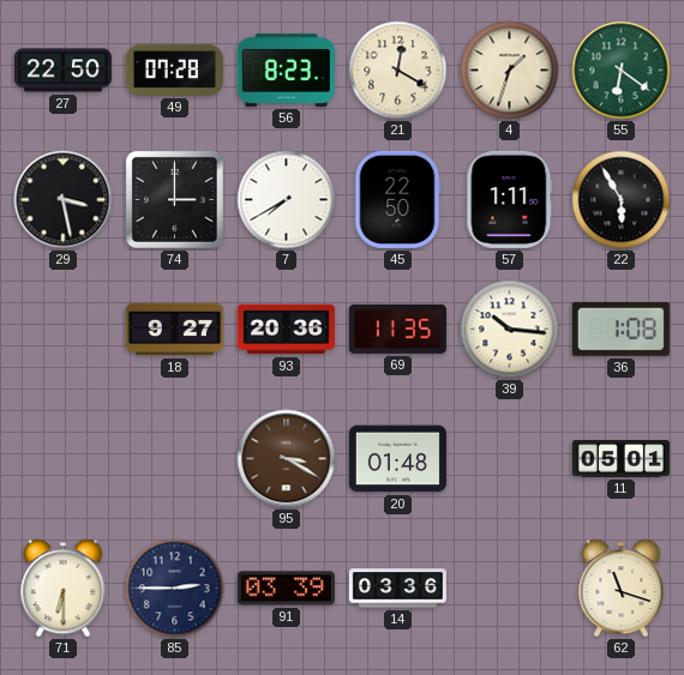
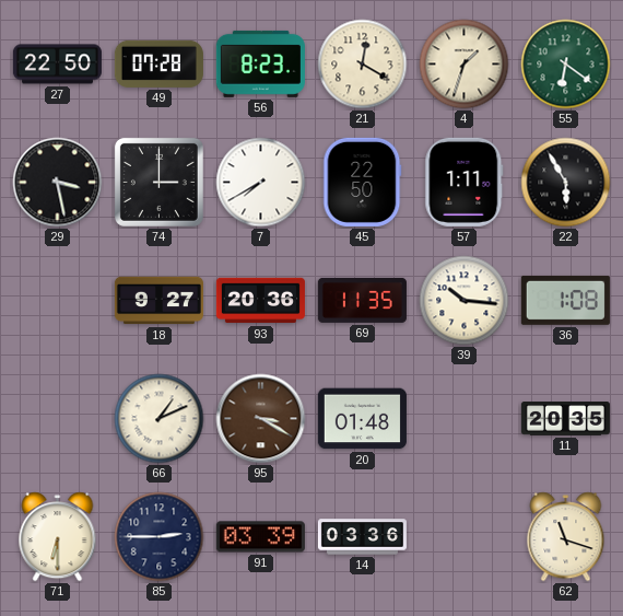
66: none -> 1:11 (160, 419)
11: 05:01 -> 20:35 (565, 419)
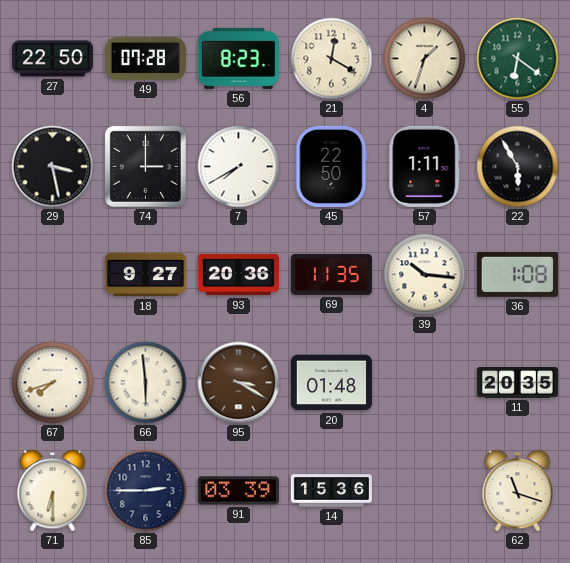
67: none -> 7:42 (53, 383)
66: 1:11 -> 5:59 (146, 383)
14: 03:36 -> 15:36 (331, 491)
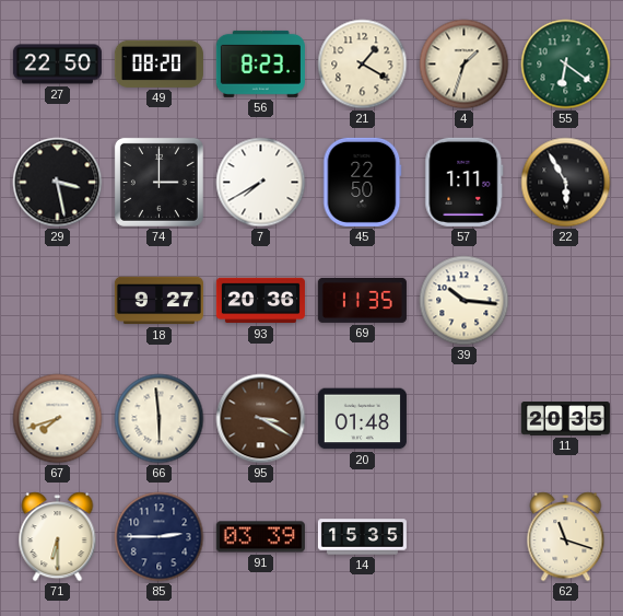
49: 07:28 -> 08:20 (158, 63)
21: 12:20 -> 1:20 (363, 65)
36: 1:08 -> none (517, 274)
14: 15:36 -> 15:35 (362, 537)
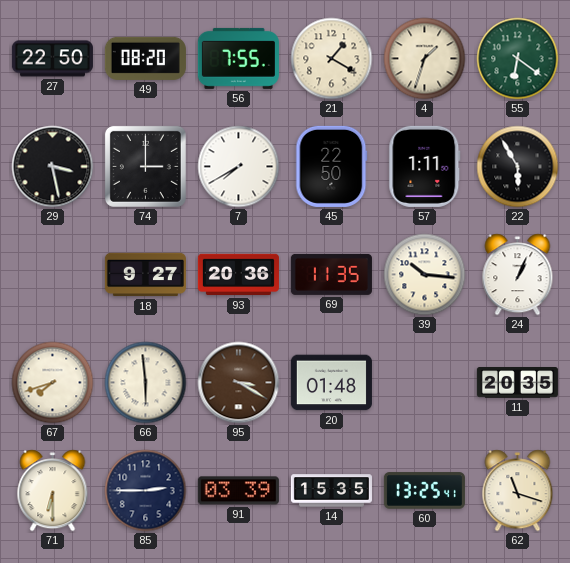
56: 8:23 -> 7:55 (238, 58)
24: none -> 1:04 (518, 275)
60: none -> 13:25 (424, 491)
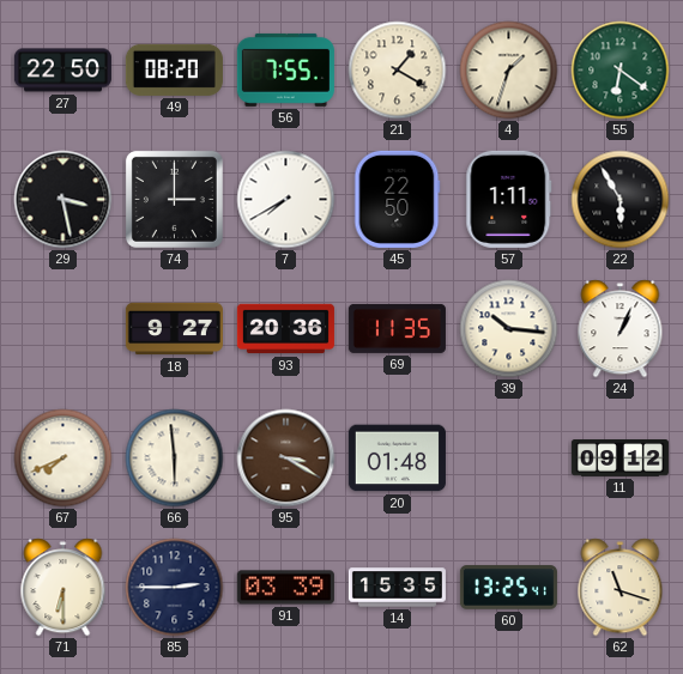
67: 7:42 -> 7:41 (64, 459)
11: 20:35 -> 09:12 (619, 459)
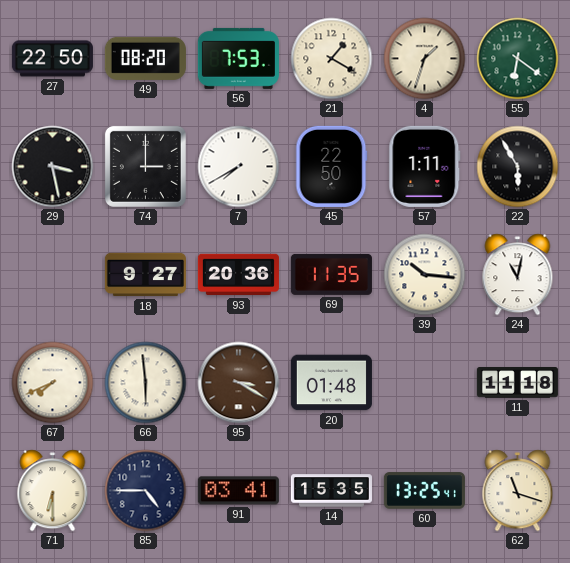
56: 7:55 -> 7:53 (238, 58)
24: 1:04 -> 11:02 (518, 275)
11: 09:12 -> 11:18 (517, 383)
85: 2:45 -> 4:45 (146, 491)
91: 03:39 -> 03:41 (238, 491)
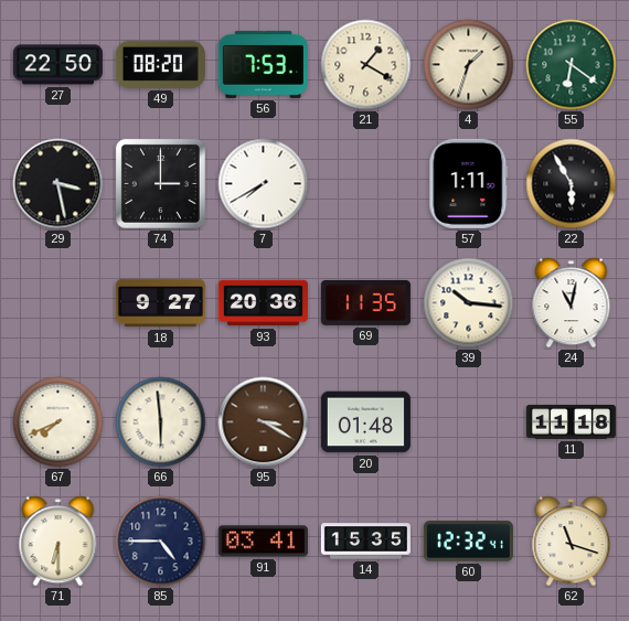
45: 22:50 -> none (332, 166)
60: 13:25 -> 12:32 (468, 542)
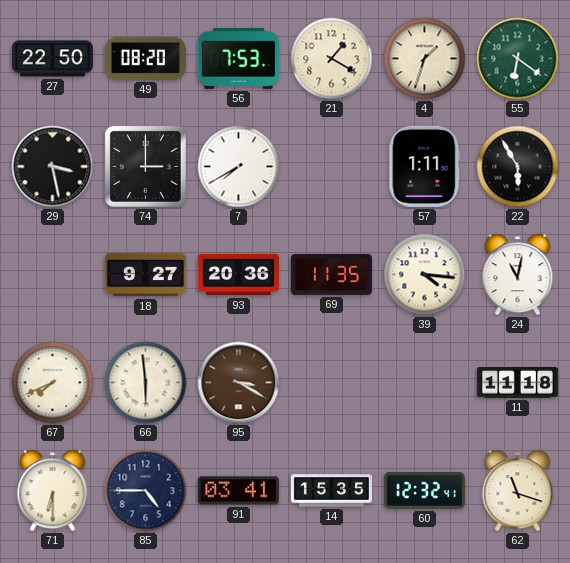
39: 10:16 -> 4:16 (425, 275)
20: 01:48 -> none (365, 422)
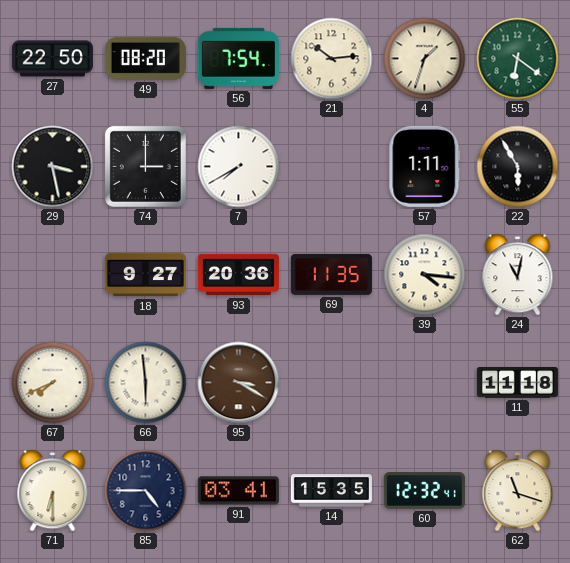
56: 7:53 -> 7:54 (238, 58)
21: 1:20 -> 10:14 (332, 59)
